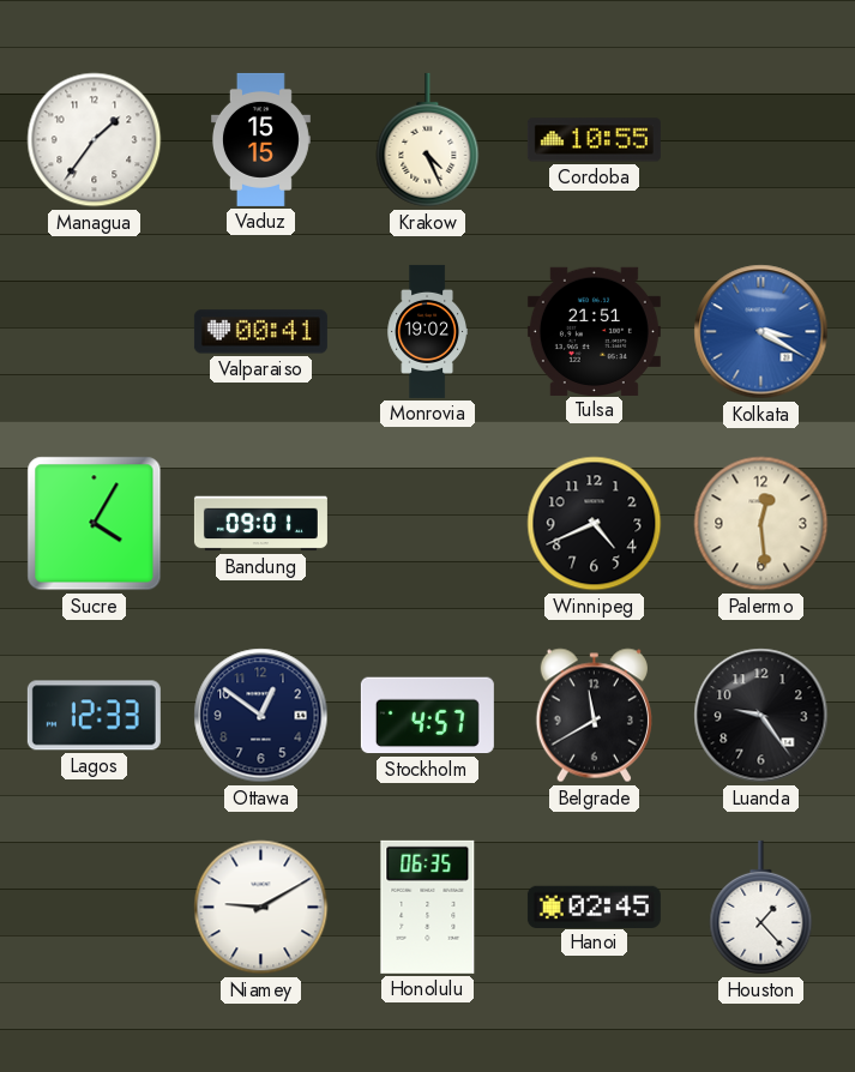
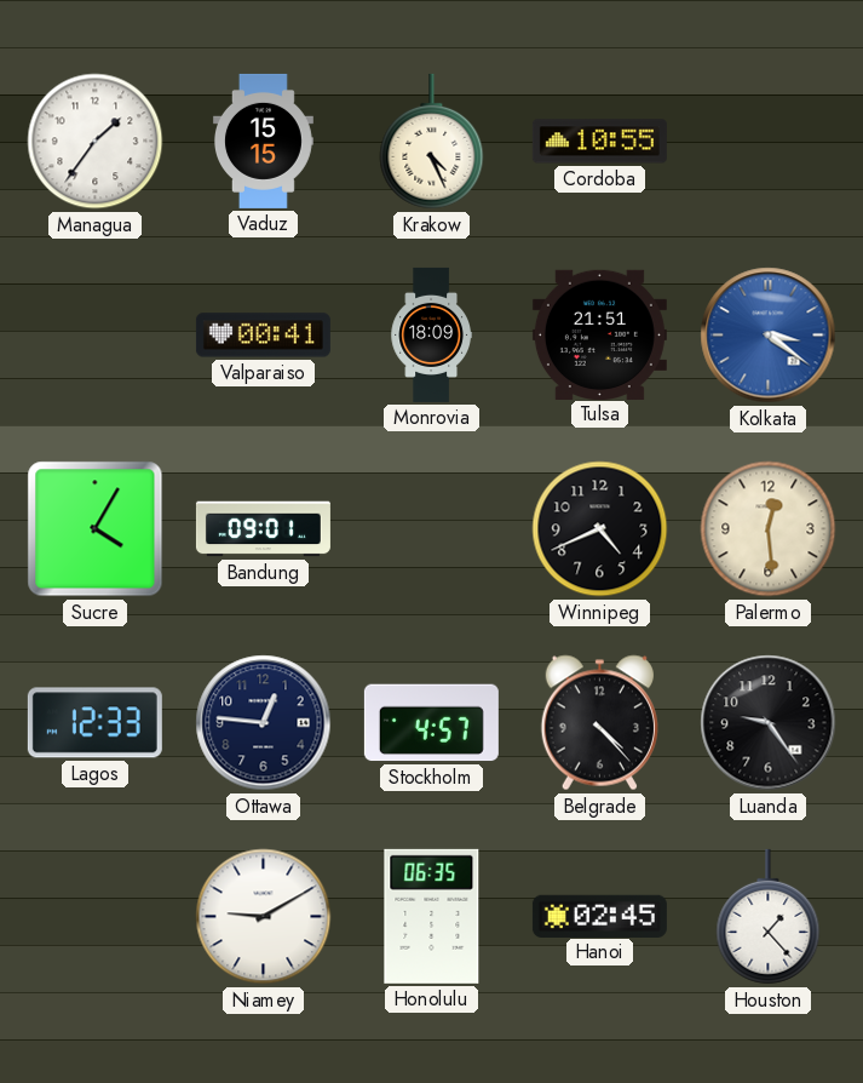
Monrovia: 19:02 -> 18:09 (431, 334)
Kolkata: 3:20 -> 3:21 (769, 336)
Ottawa: 12:51 -> 12:46 (264, 723)
Belgrade: 11:40 -> 4:23 (599, 723)
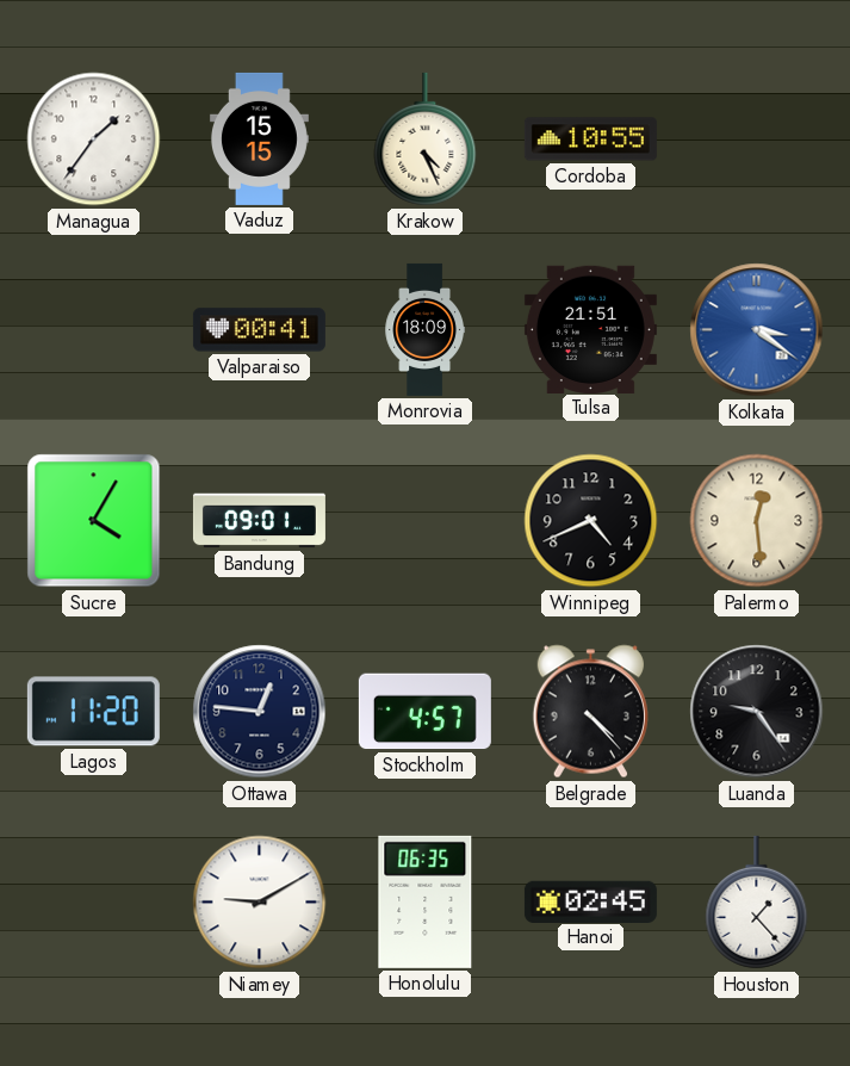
Lagos: 12:33 -> 11:20 (93, 712)
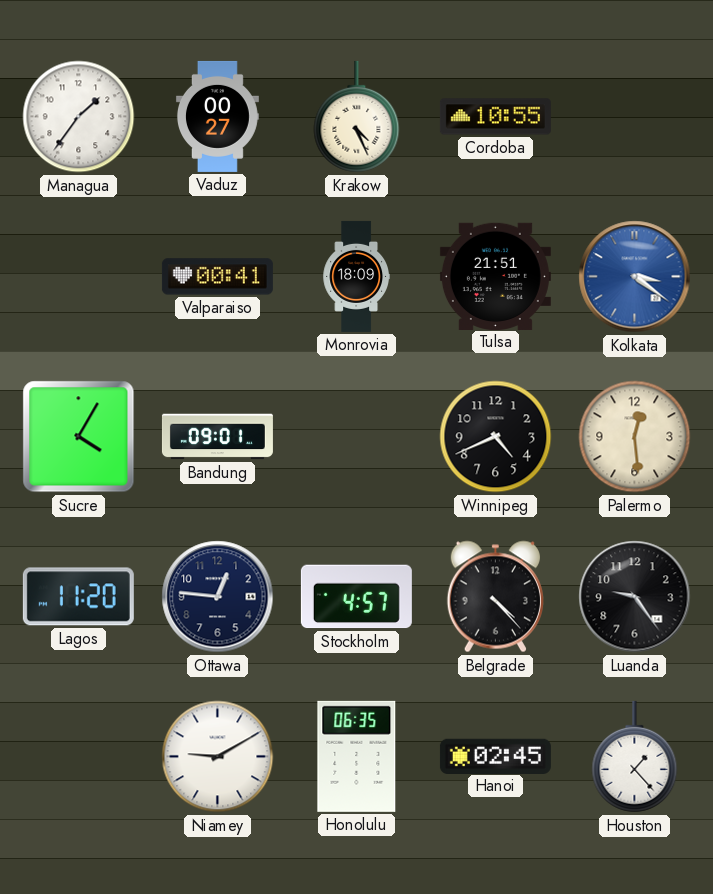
Vaduz: 15:15 -> 00:27 (217, 116)
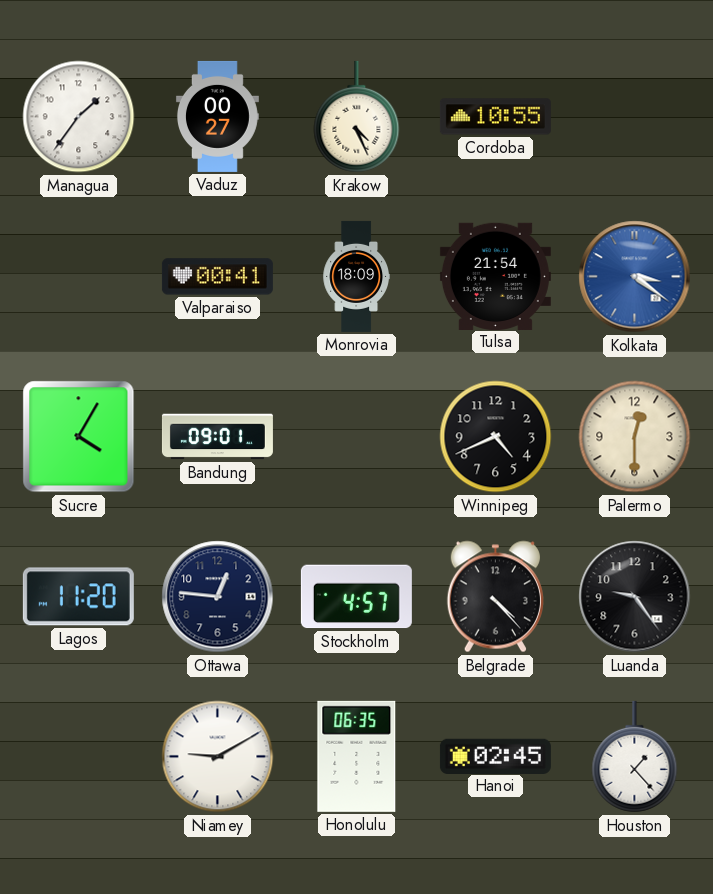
Tulsa: 21:51 -> 21:54 (495, 276)
Palermo: 12:29 -> 12:30 (635, 437)
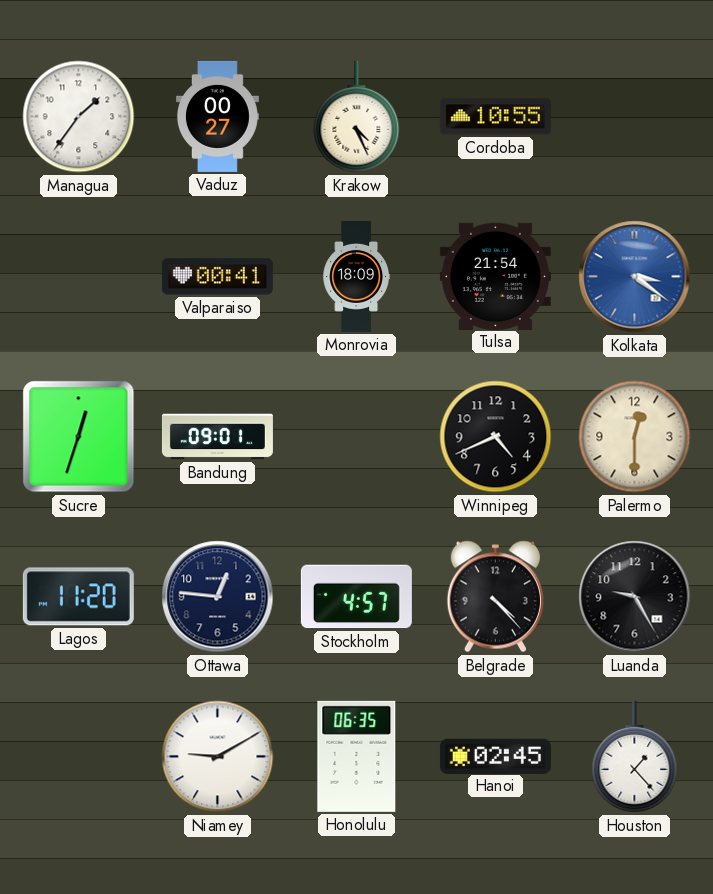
Sucre: 4:05 -> 12:33 (79, 437)
Luanda: 9:24 -> 9:25 (635, 597)
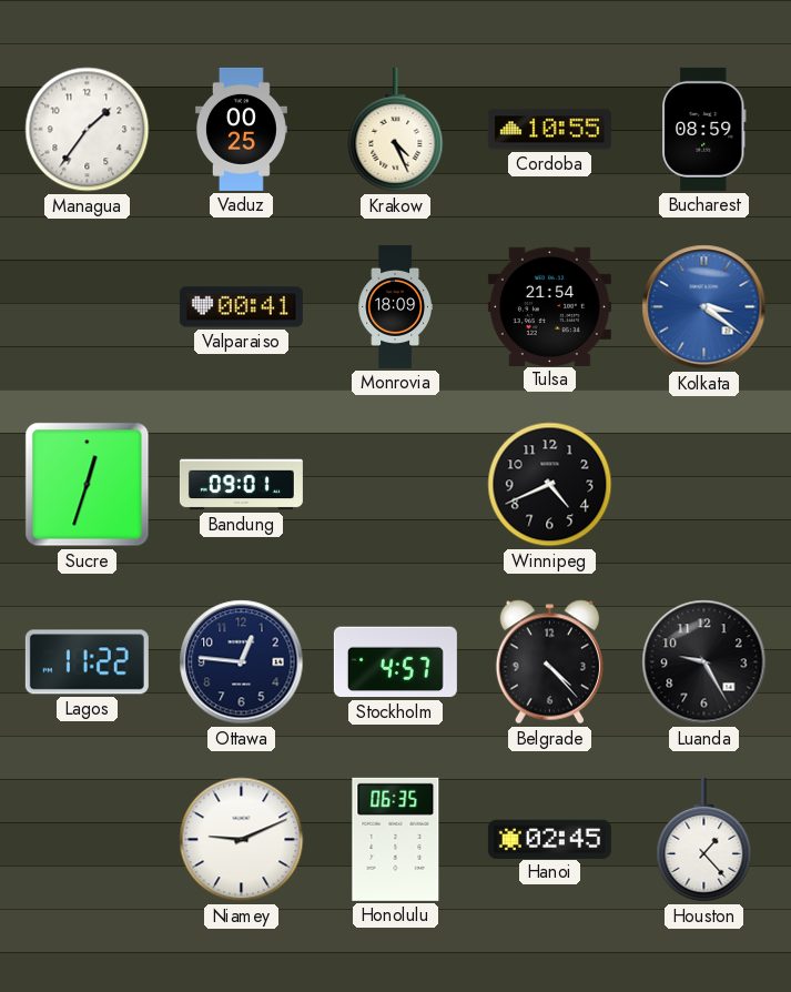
Vaduz: 00:27 -> 00:25 (241, 129)
Bucharest: none -> 08:59 (704, 129)
Palermo: 12:30 -> none (635, 437)
Lagos: 11:20 -> 11:22 (87, 662)
Niamey: 9:10 -> 9:11 (242, 840)
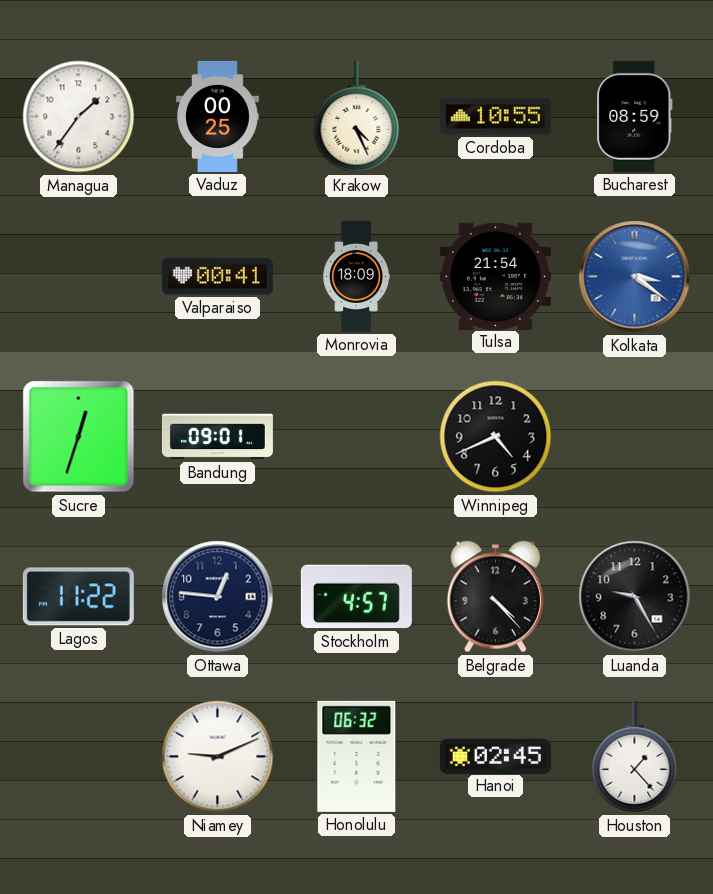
Honolulu: 06:35 -> 06:32 (357, 756)
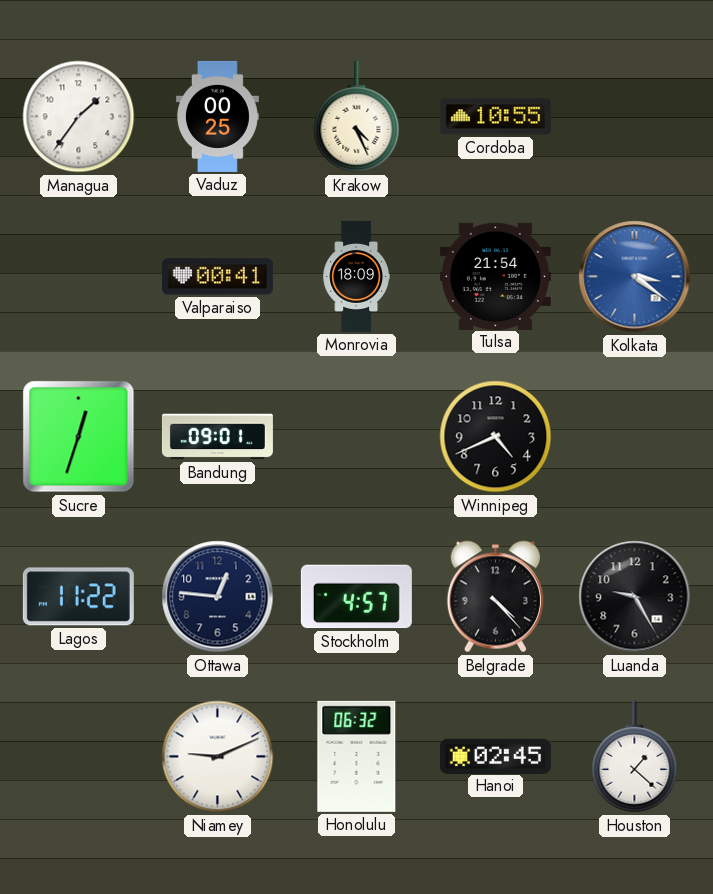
Bucharest: 08:59 -> none (635, 116)
Houston: 1:23 -> 1:22 (635, 757)
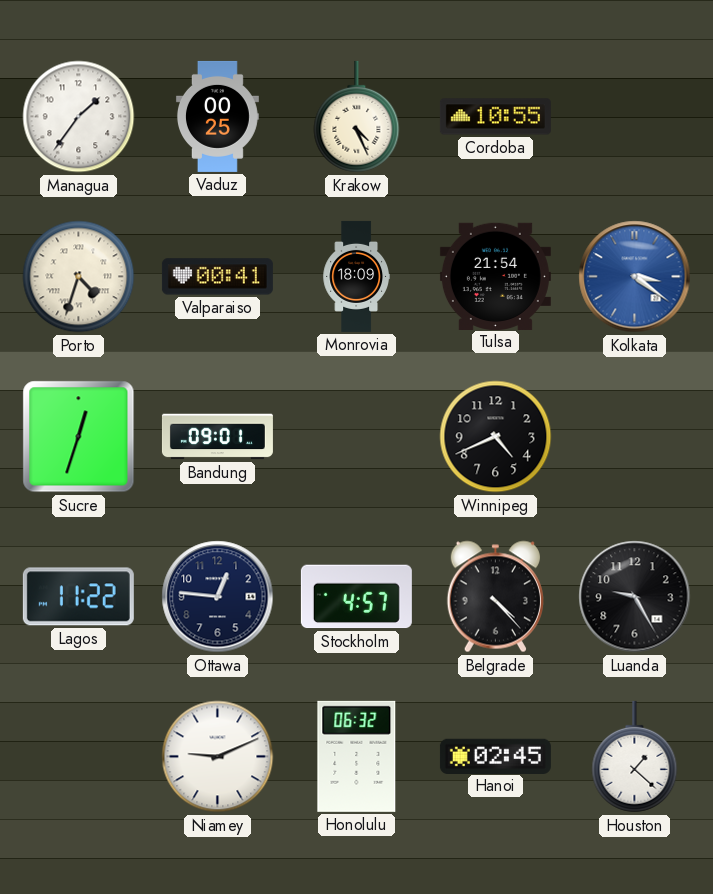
Porto: none -> 4:33 (79, 277)
